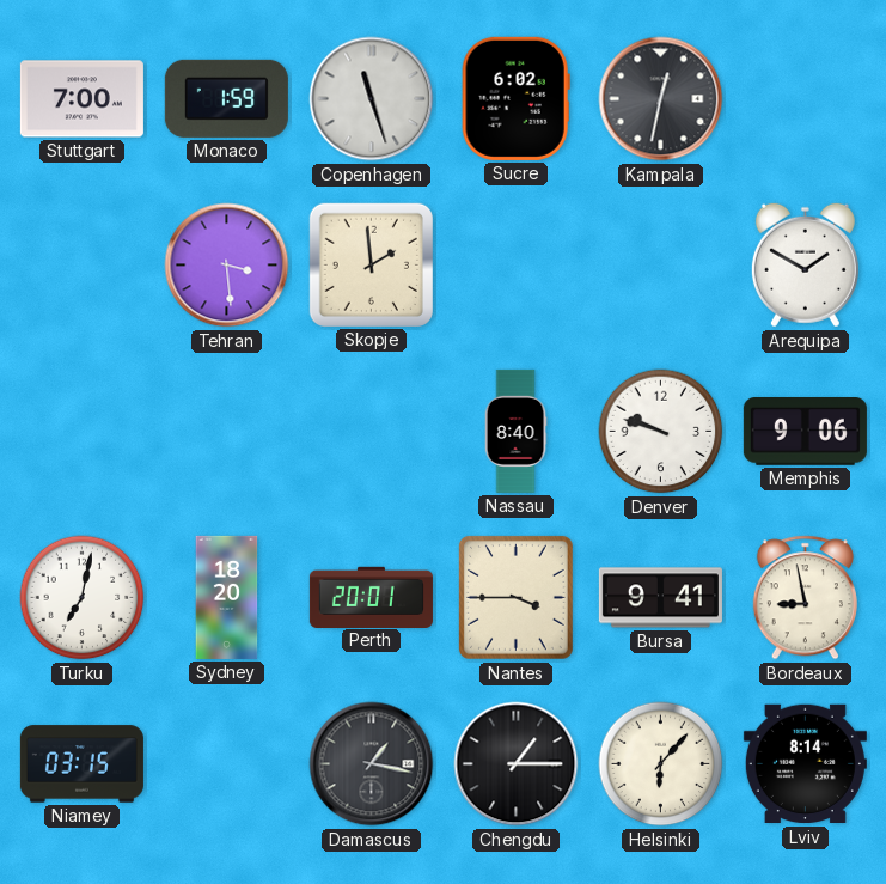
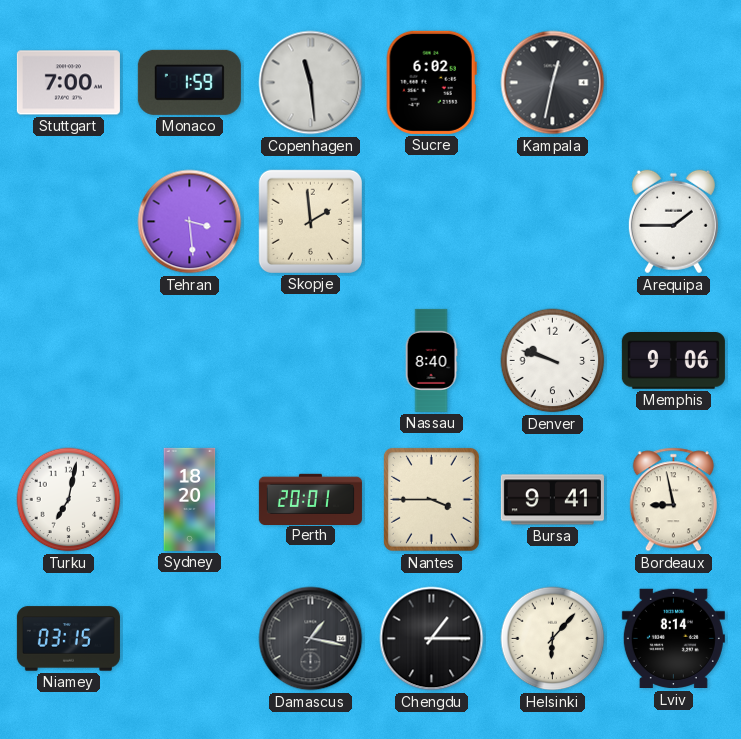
Copenhagen: 11:27 -> 11:29 (311, 83)
Arequipa: 1:50 -> 1:45 (673, 222)
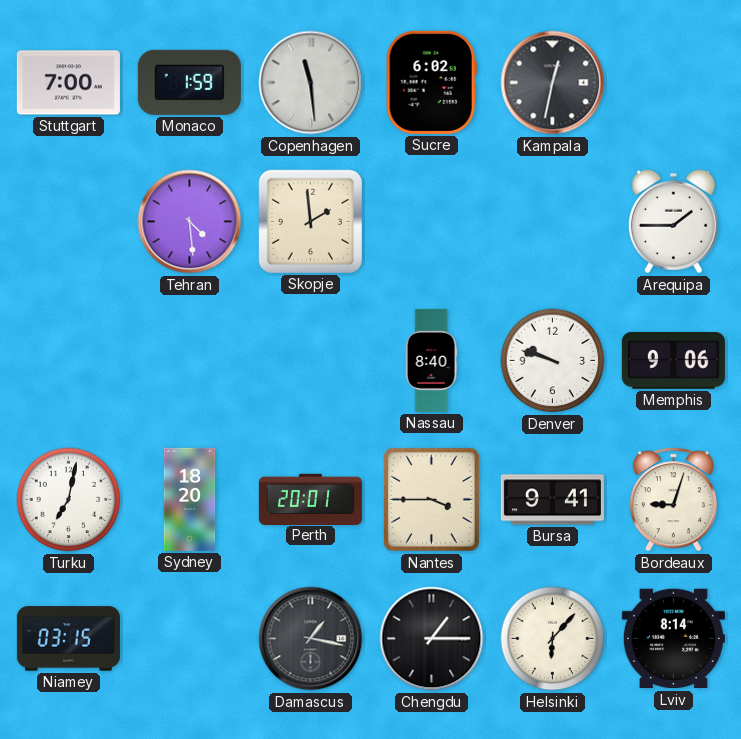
Tehran: 3:29 -> 4:29 (190, 222)
Bordeaux: 8:58 -> 9:03 (673, 500)
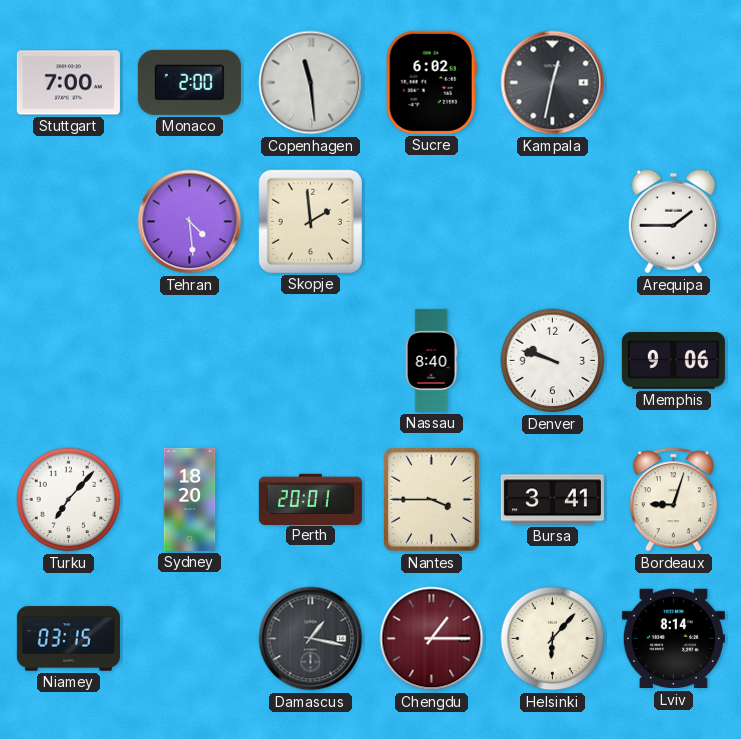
Monaco: 1:59 -> 2:00 (189, 82)
Turku: 7:02 -> 7:07 (69, 500)
Bursa: 9:41 -> 3:41 (552, 500)
Chengdu dial: black -> burgundy (432, 639)
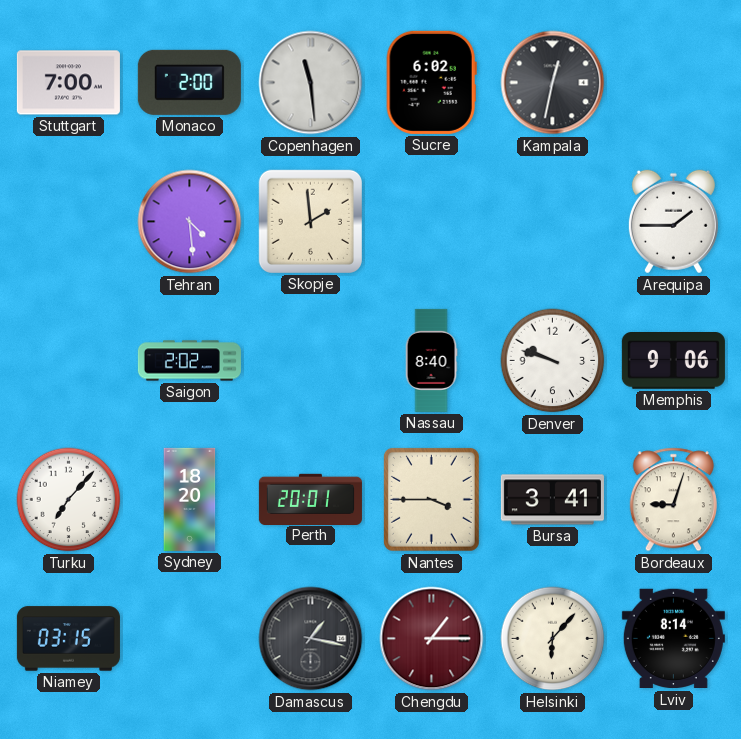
Saigon: none -> 2:02 (189, 361)
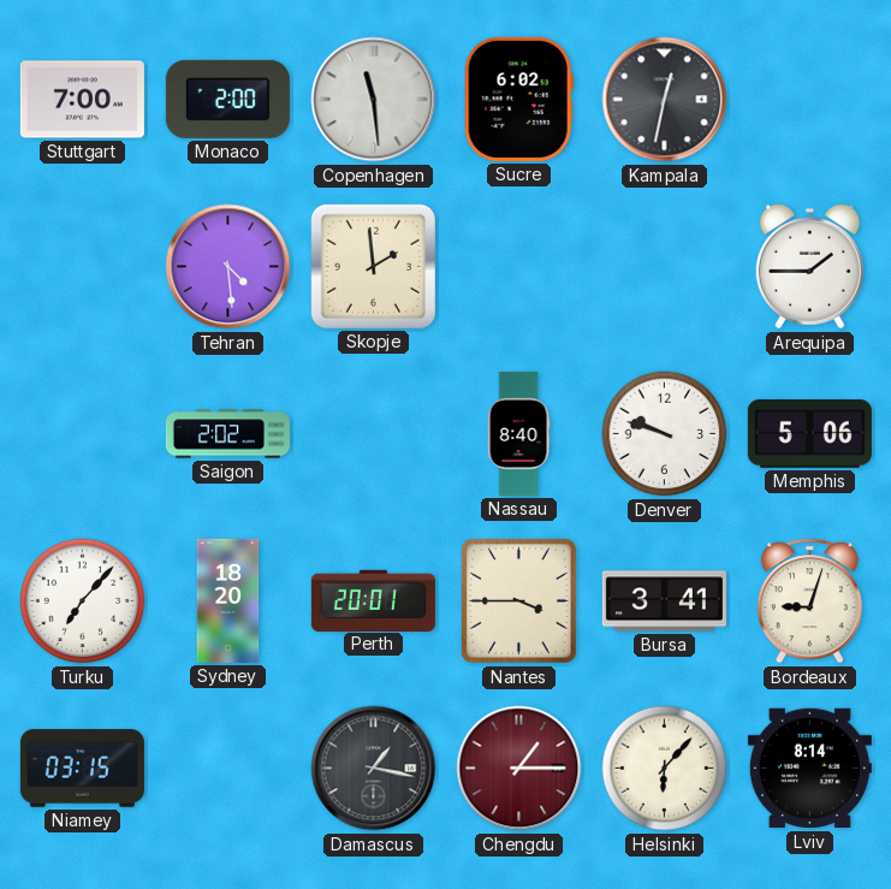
Memphis: 9:06 -> 5:06 (809, 434)
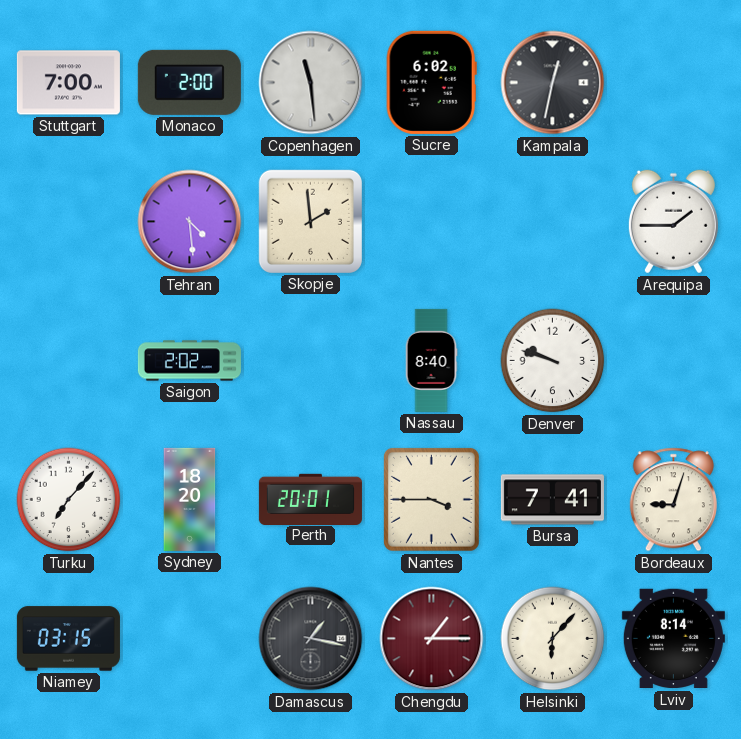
Memphis: 5:06 -> none (809, 434)
Bursa: 3:41 -> 7:41 (552, 500)
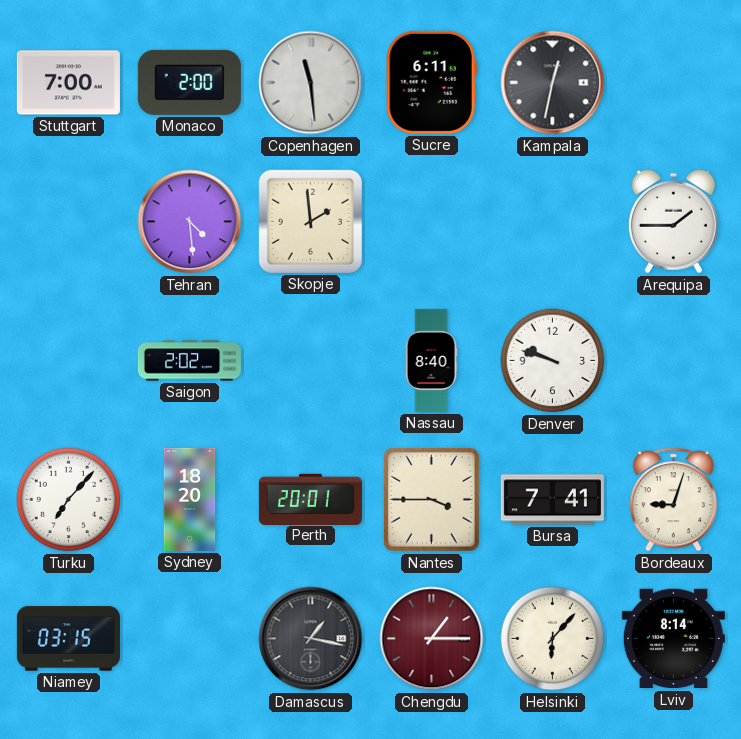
Sucre: 6:02 -> 6:11 (431, 82)
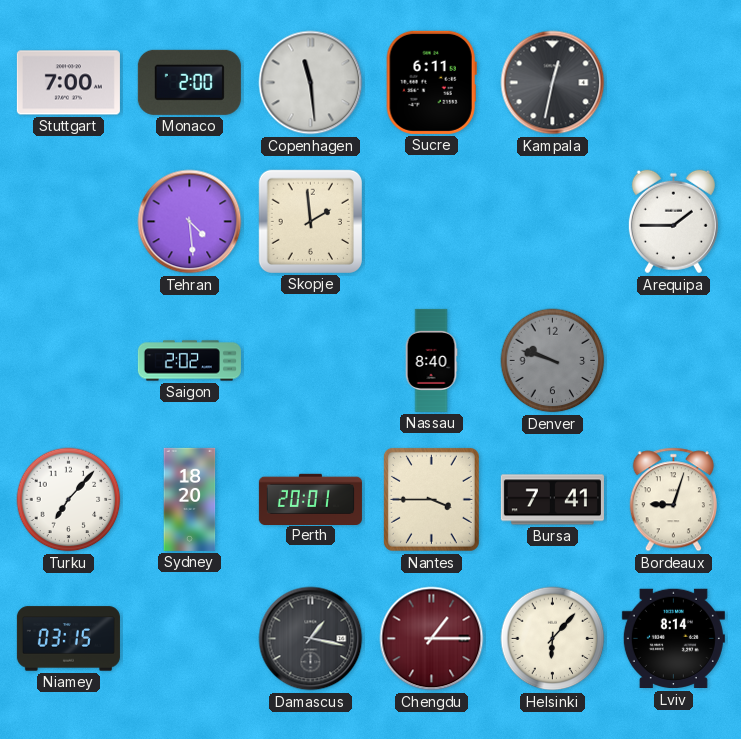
Denver dial: white -> grey (553, 361)
